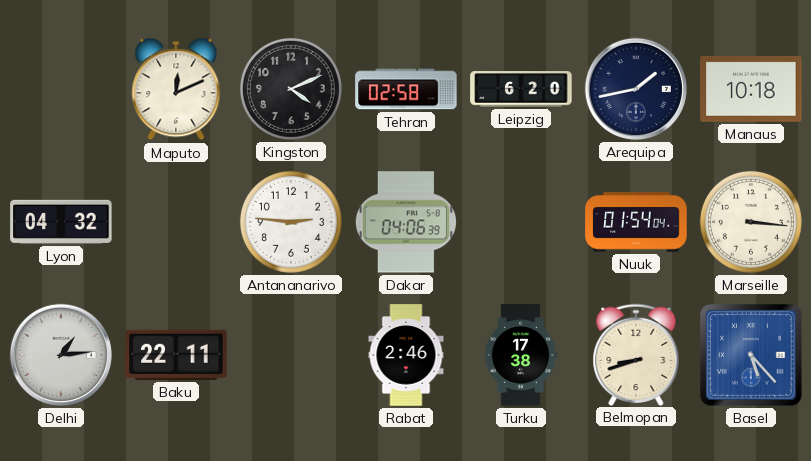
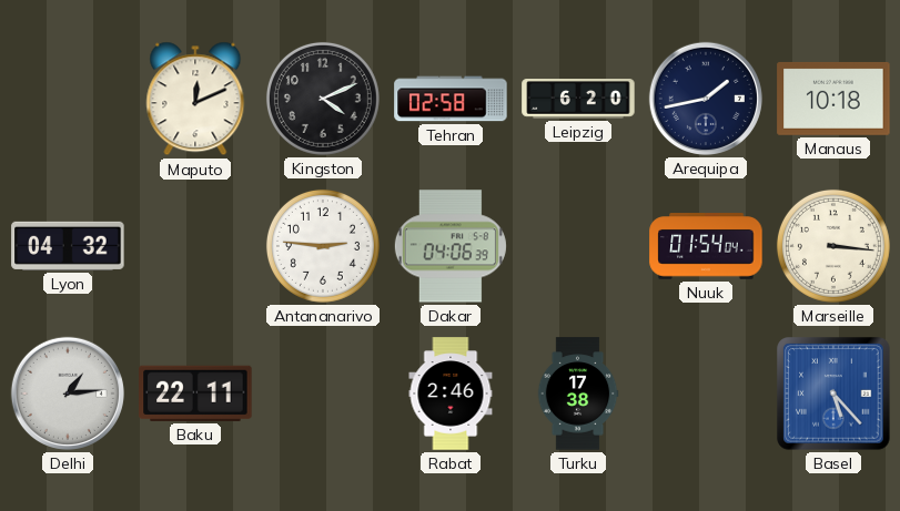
Belmopan: 8:42 -> none (636, 354)
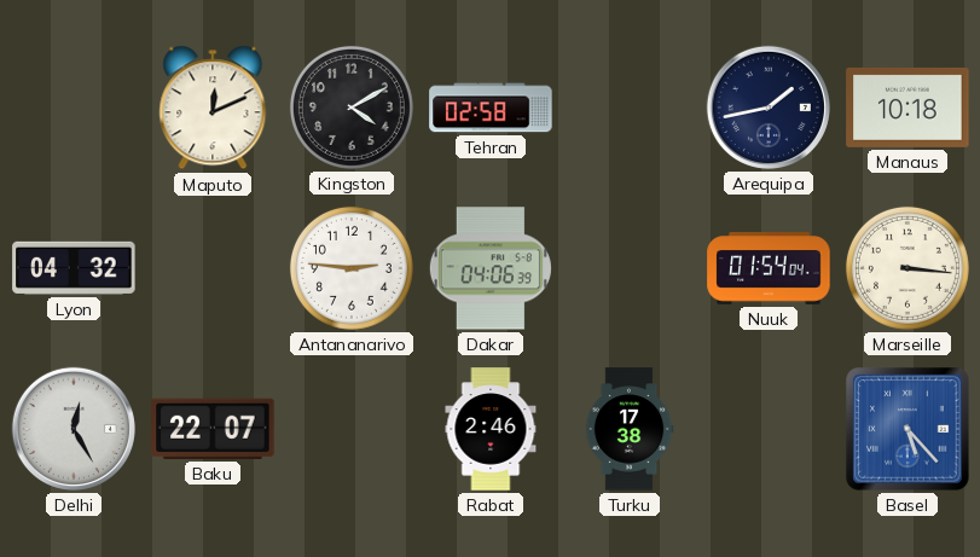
Kingston: 4:11 -> 4:10 (352, 108)
Leipzig: 6:20 -> none (578, 99)
Delhi: 1:14 -> 12:25 (74, 429)
Baku: 22:11 -> 22:07 (213, 429)
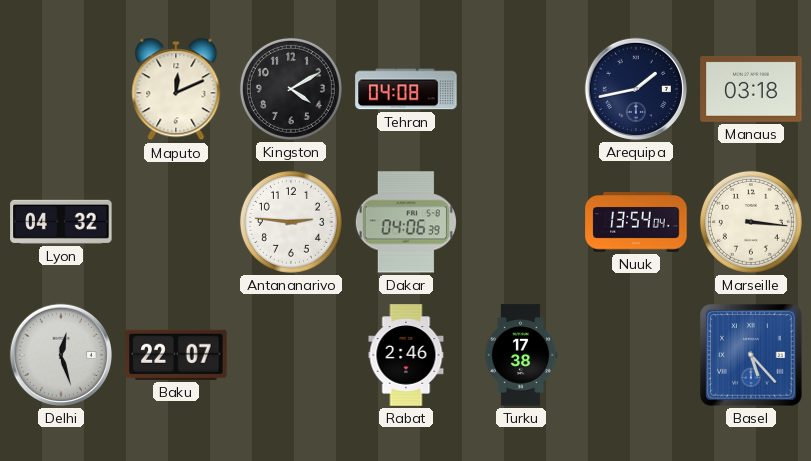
Tehran: 02:58 -> 04:08 (406, 89)
Manaus: 10:18 -> 03:18 (751, 89)
Nuuk: 01:54 -> 13:54 (636, 222)
Delhi: 12:25 -> 12:27 (61, 355)
